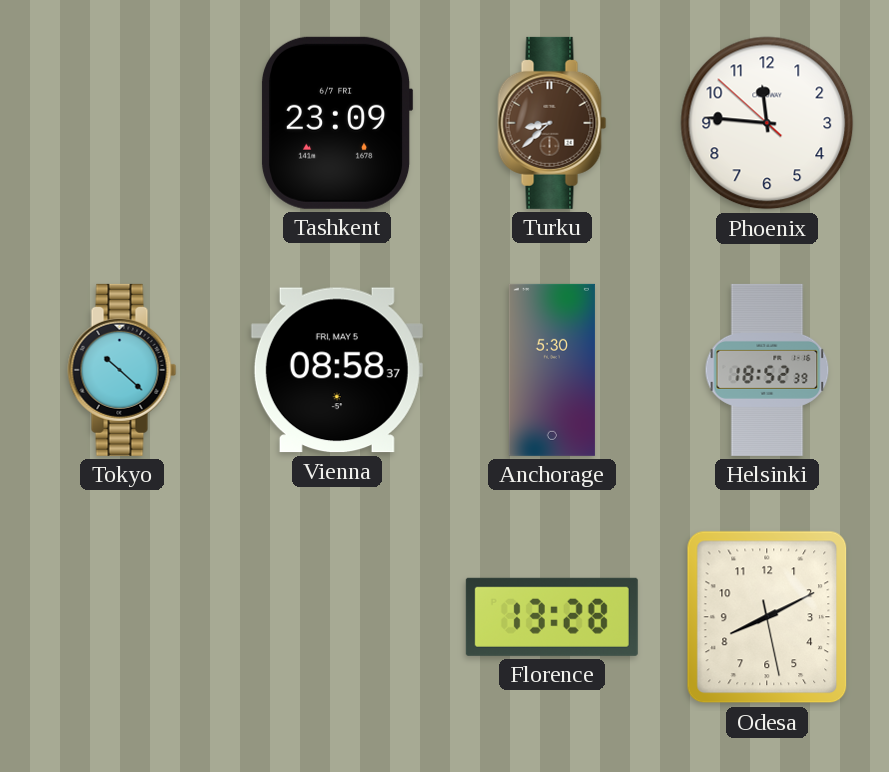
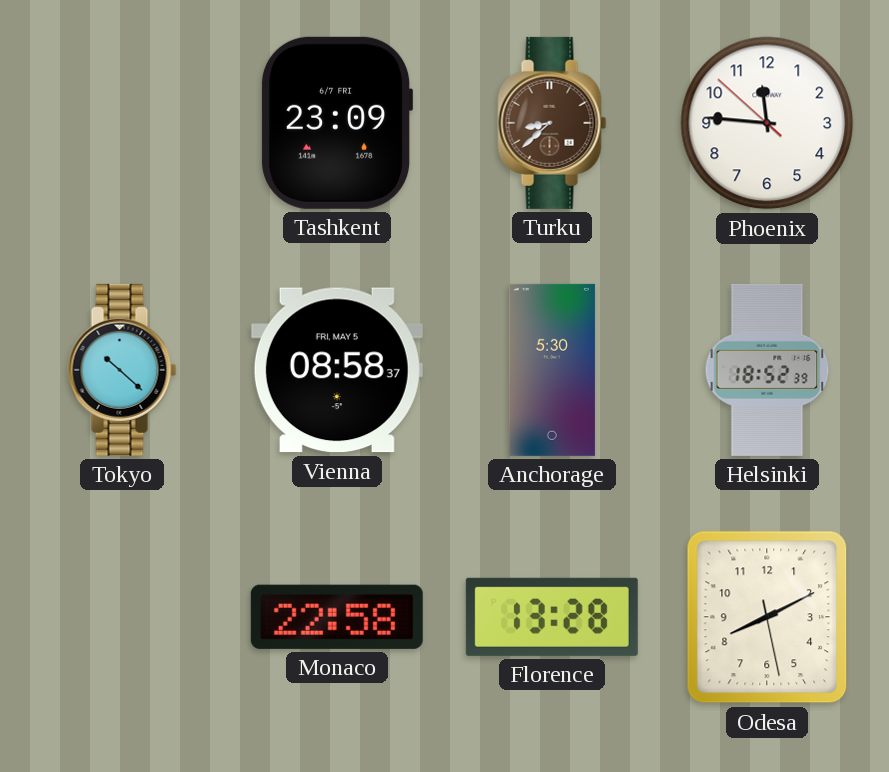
Monaco: none -> 22:58 (337, 617)
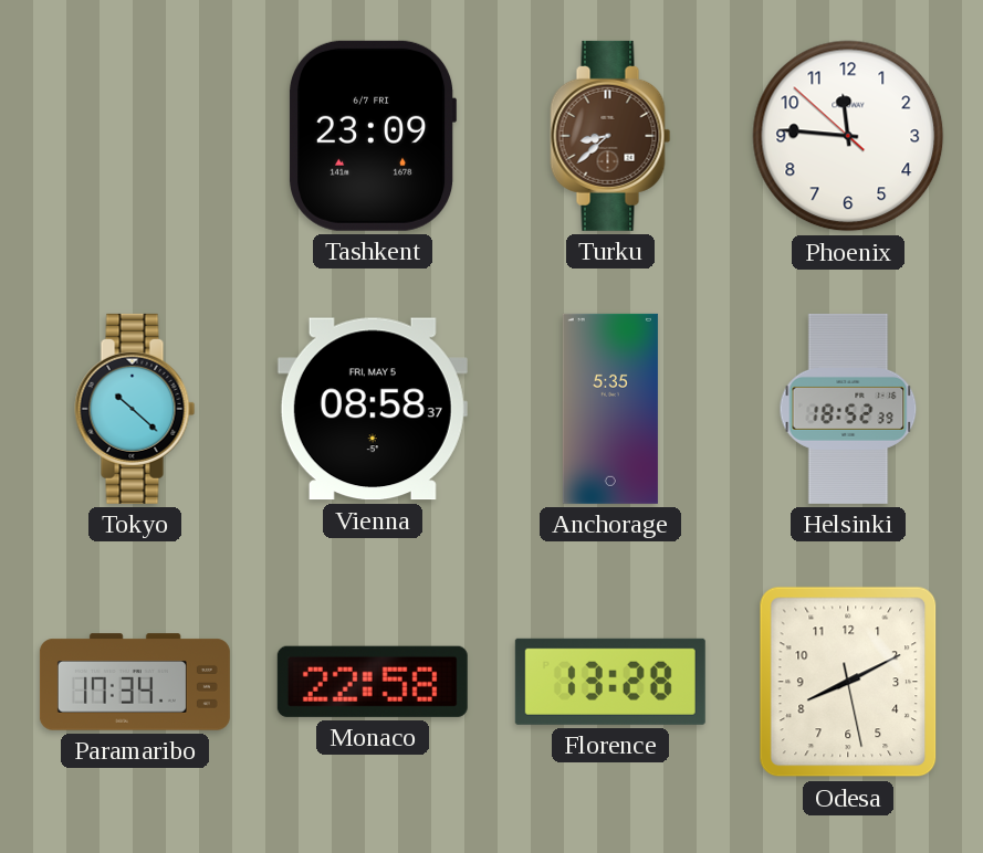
Anchorage: 5:30 -> 5:35 (610, 409)
Paramaribo: none -> 17:34 (135, 682)
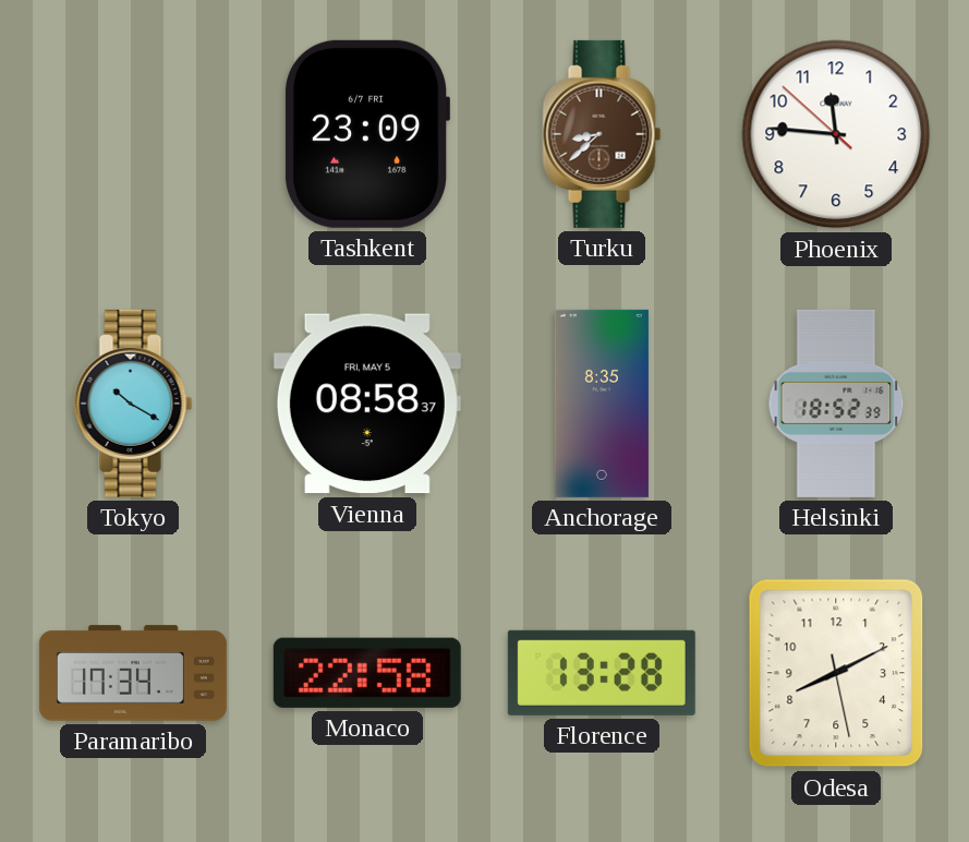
Tokyo: 10:22 -> 10:20 (133, 404)
Anchorage: 5:35 -> 8:35 (602, 404)
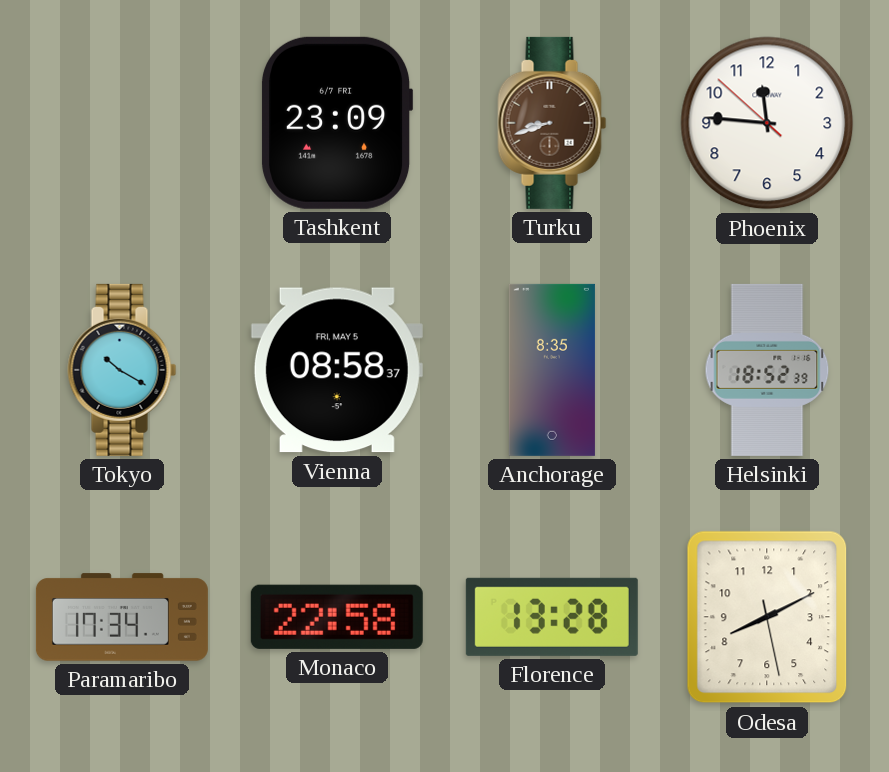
Turku: 8:38 -> 8:42 (552, 123)
